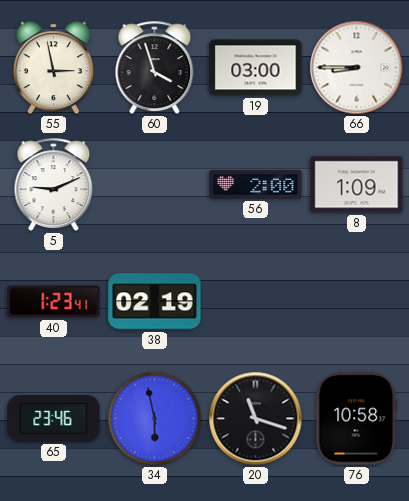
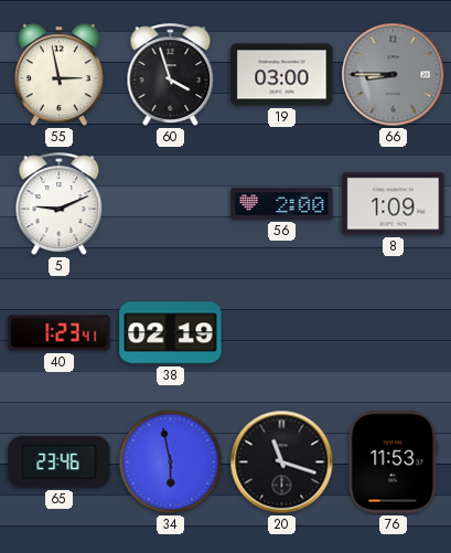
66 dial: white -> grey (394, 75)
76: 10:58 -> 11:53 (394, 462)
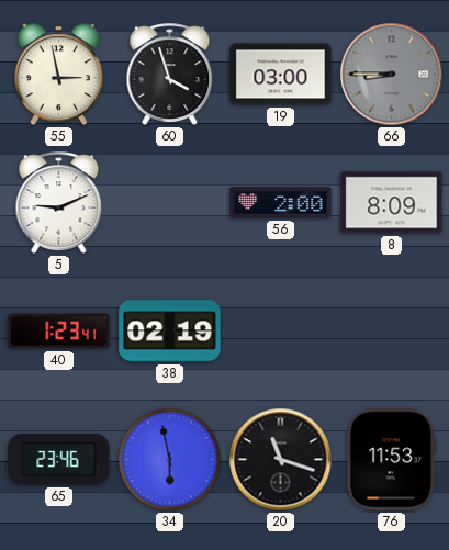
8: 1:09 -> 8:09 (392, 203)
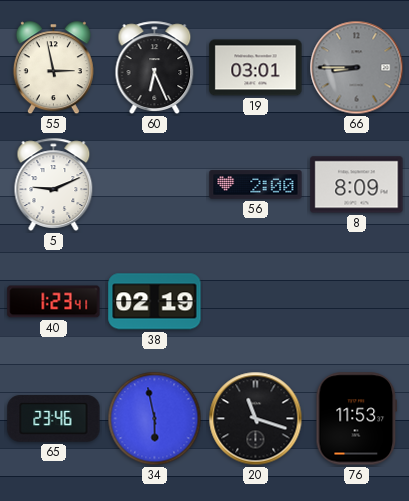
60: 3:57 -> 6:26 (155, 67)
19: 03:00 -> 03:01 (256, 68)
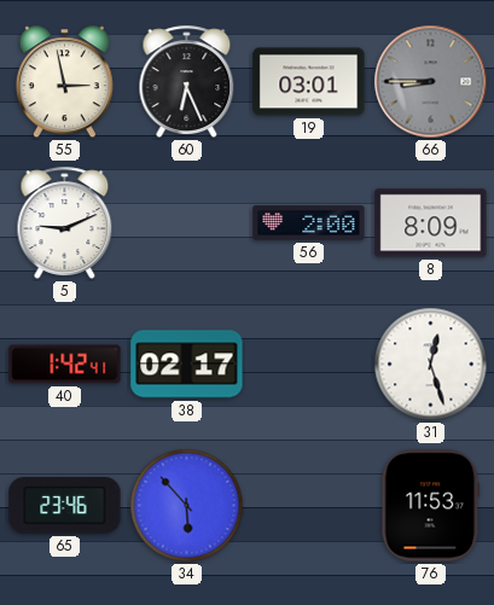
40: 1:23 -> 1:42 (65, 365)
38: 02:19 -> 02:17 (187, 365)
31: none -> 12:27 (431, 365)
34: 5:58 -> 5:53 (187, 506)
20: 11:18 -> none (256, 419)
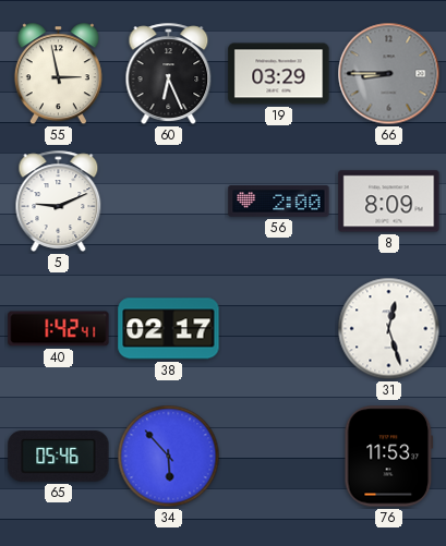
19: 03:01 -> 03:29 (279, 74)
65: 23:46 -> 05:46 (59, 457)
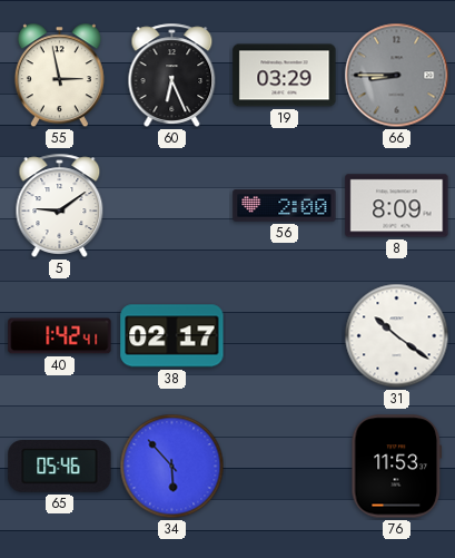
5: 9:11 -> 9:09 (60, 205)
31: 12:27 -> 10:21 (397, 336)
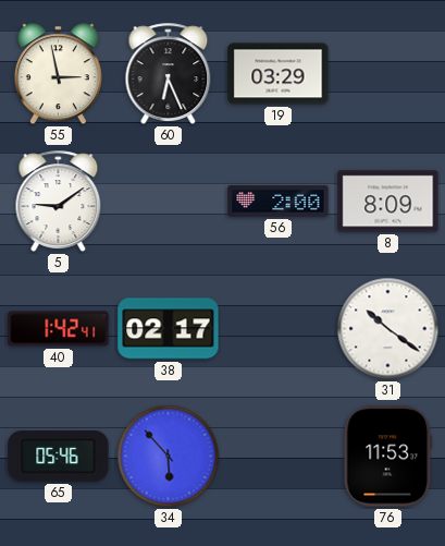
66: 8:45 -> none (397, 76)
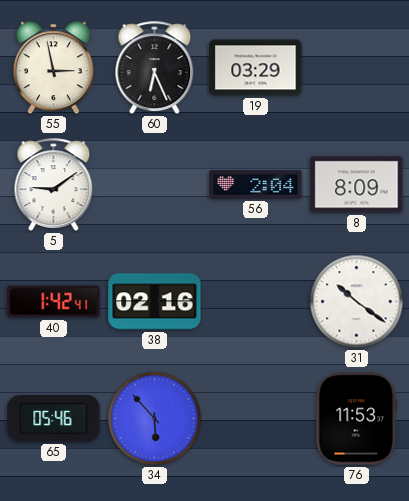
56: 2:00 -> 2:04 (256, 185)
38: 02:17 -> 02:16 (155, 302)
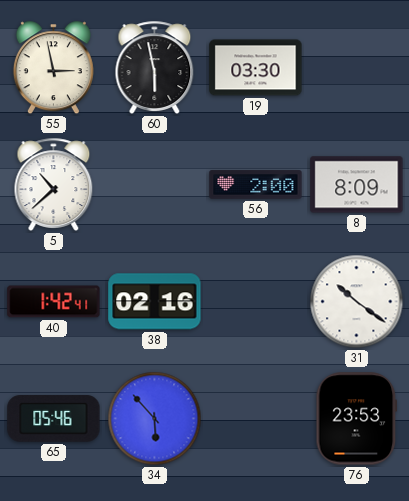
60: 6:26 -> 5:58 (155, 67)
19: 03:29 -> 03:30 (256, 68)
5: 9:09 -> 10:38 (54, 184)
56: 2:04 -> 2:00 (256, 185)
76: 11:53 -> 23:53 (357, 419)
